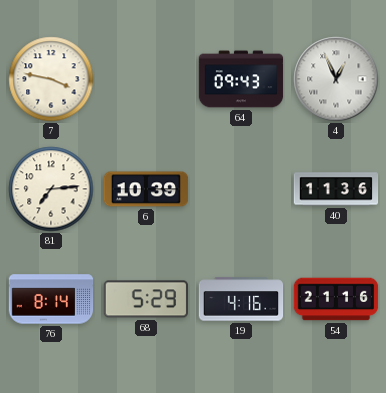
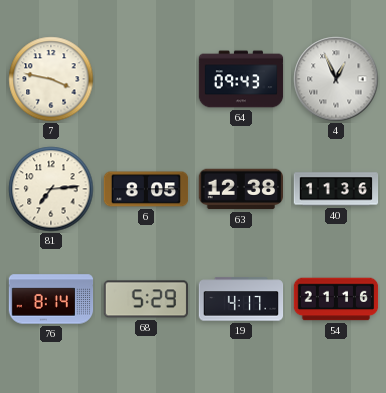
6: 10:39 -> 8:05 (146, 189)
63: none -> 12:38 (240, 189)
19: 4:16 -> 4:17 (241, 299)
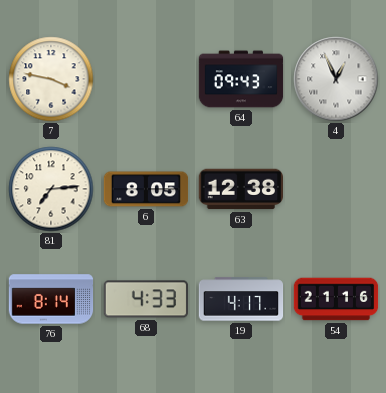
40: 11:36 -> none (336, 189)
68: 5:29 -> 4:33 (146, 299)
